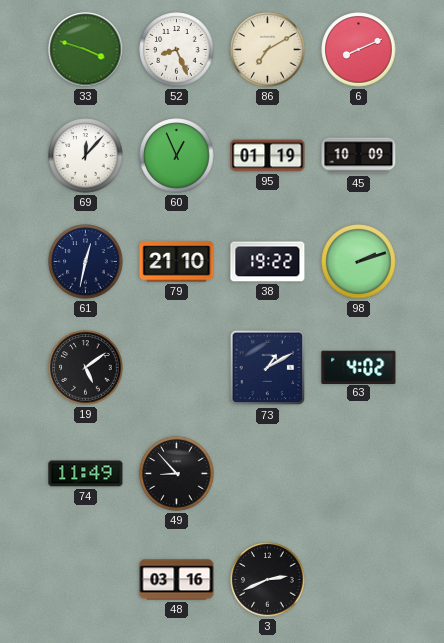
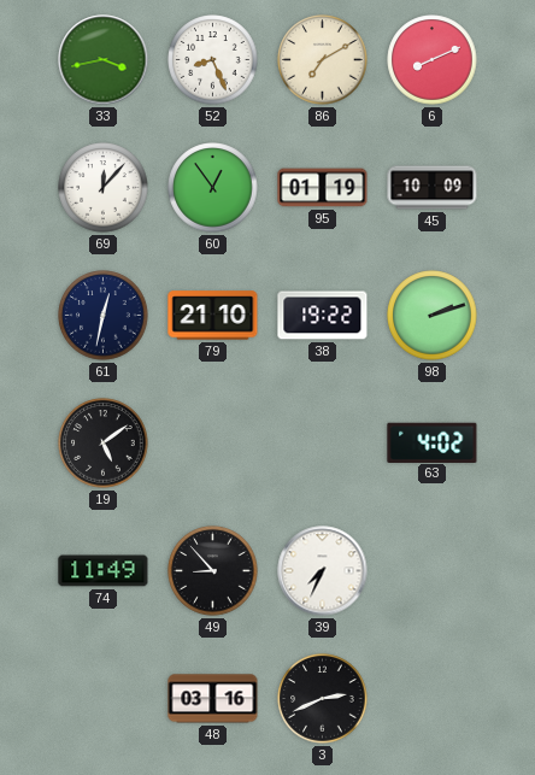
33: 3:48 -> 3:43 (104, 60)
60: 12:56 -> 12:54 (213, 188)
73: 1:10 -> none (268, 368)
39: none -> 7:34 (323, 571)
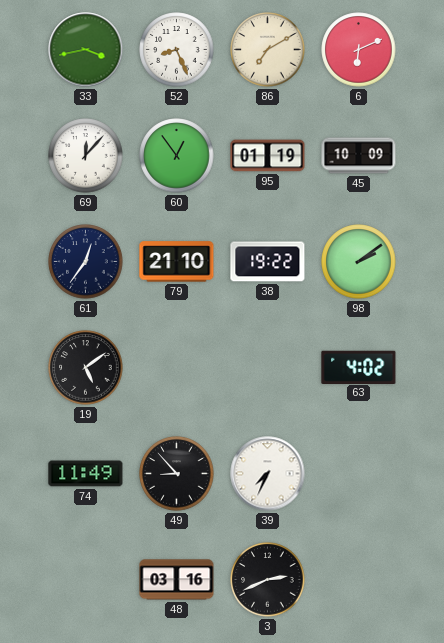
6: 8:11 -> 6:11 (359, 50)
61: 12:32 -> 12:36 (86, 262)
98: 2:12 -> 2:09 (359, 262)
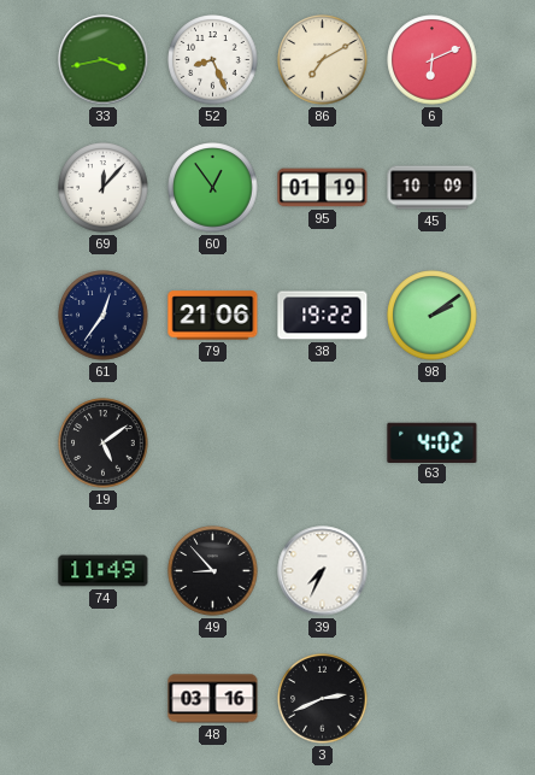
79: 21:10 -> 21:06 (213, 316)
